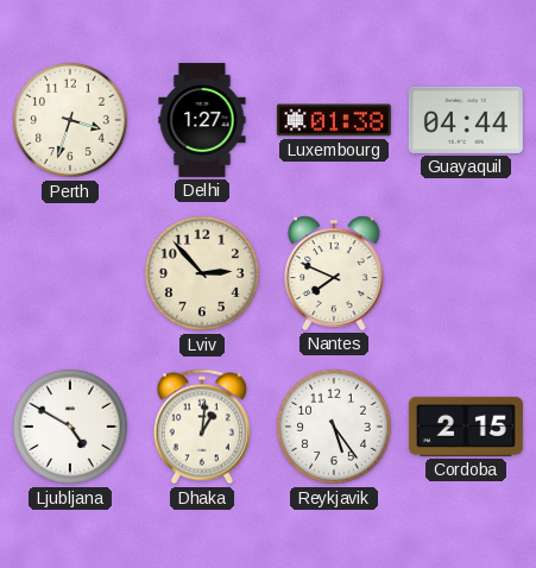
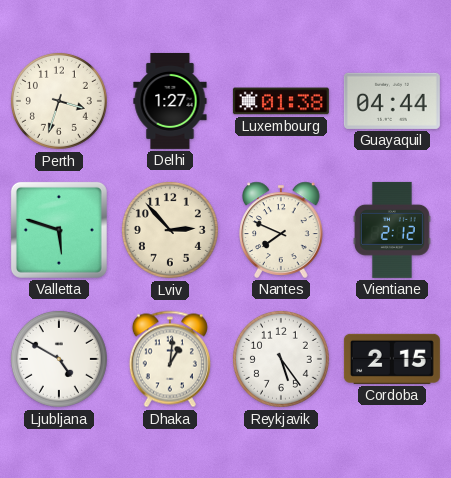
Valletta: none -> 5:48 (59, 230)
Vientiane: none -> 2:12 (392, 230)
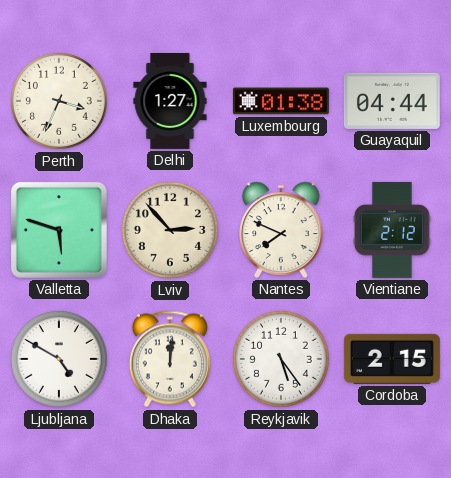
Perth: 3:33 -> 3:34 (59, 101)
Dhaka: 1:01 -> 12:01 (170, 359)
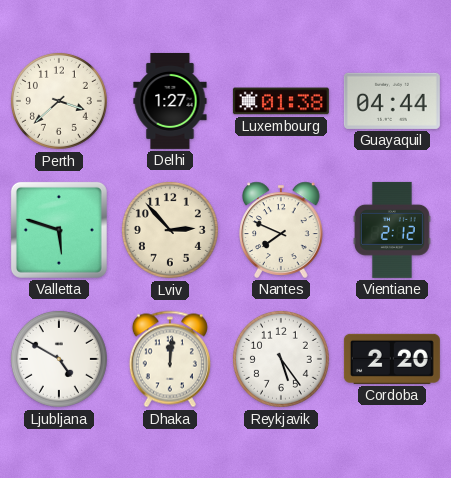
Perth: 3:34 -> 3:38 (59, 101)
Cordoba: 2:15 -> 2:20 (392, 359)
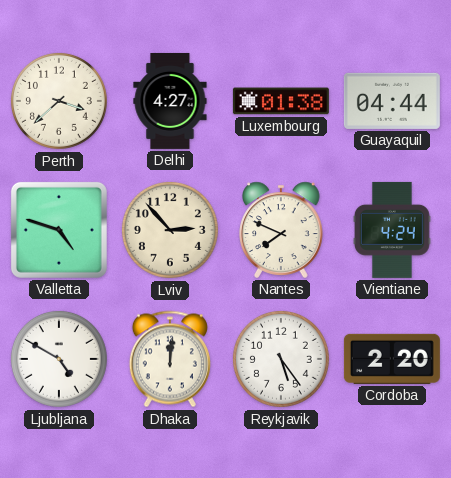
Delhi: 1:27 -> 4:27 (170, 101)
Valletta: 5:48 -> 4:48 (59, 230)
Vientiane: 2:12 -> 4:24 (392, 230)
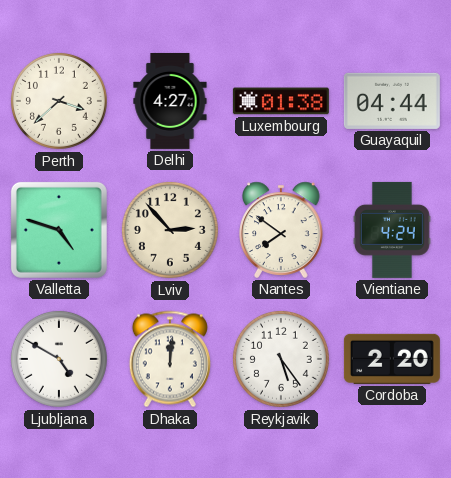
Nantes: 7:49 -> 7:51 (282, 230)
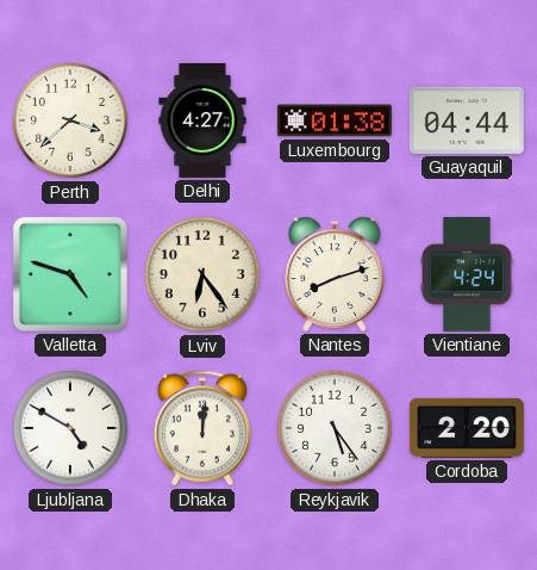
Lviv: 2:53 -> 6:24 (202, 274)
Nantes: 7:51 -> 8:12 (336, 274)
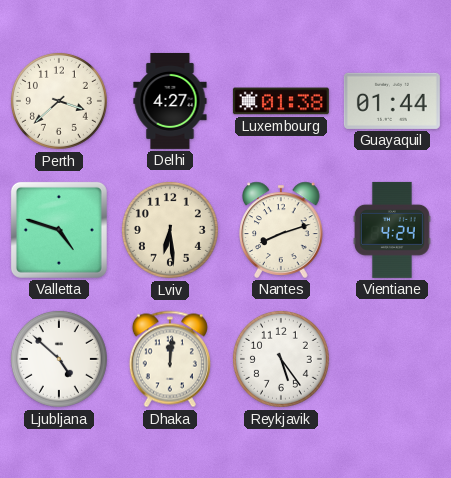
Guayaquil: 04:44 -> 01:44 (392, 101)
Lviv: 6:24 -> 6:29 (170, 230)
Ljubljana: 4:50 -> 4:52 (59, 359)
Cordoba: 2:20 -> none (467, 428)
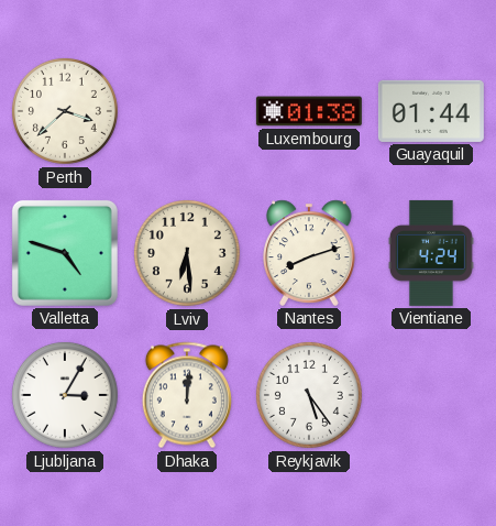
Delhi: 4:27 -> none (170, 101)
Ljubljana: 4:52 -> 3:05 (65, 395)
